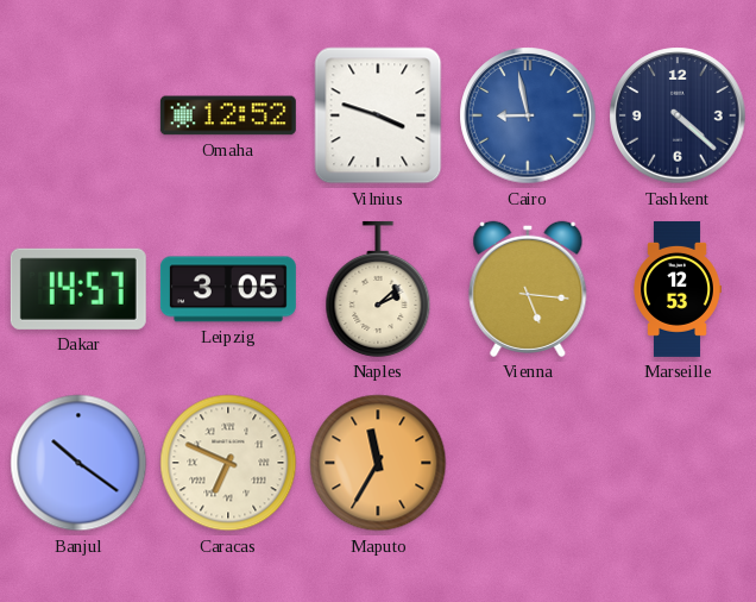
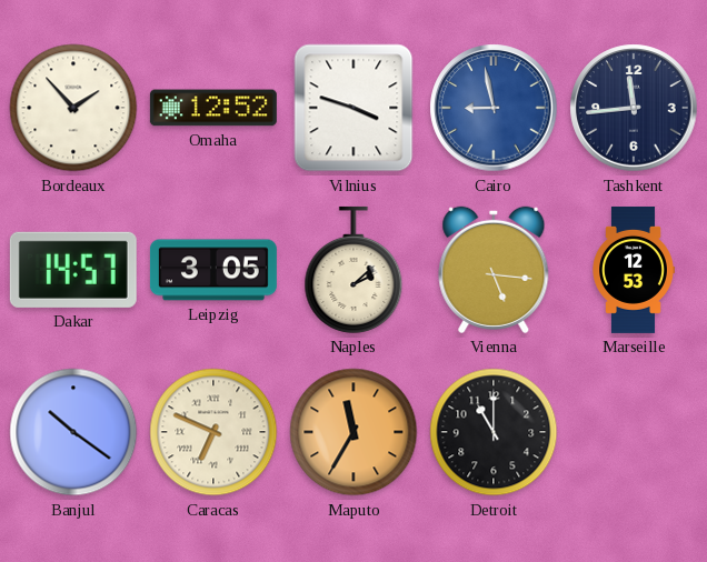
Bordeaux: none -> 1:53 (73, 108)
Tashkent: 4:22 -> 11:44 (634, 108)
Detroit: none -> 11:00 (494, 432)
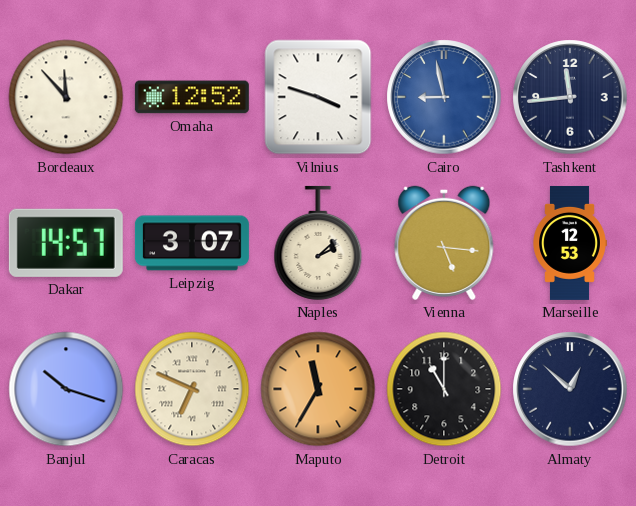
Bordeaux: 1:53 -> 11:53 (66, 97)
Leipzig: 3:05 -> 3:07 (192, 243)
Banjul: 10:21 -> 10:18 (66, 389)
Almaty: none -> 12:52 (570, 389)
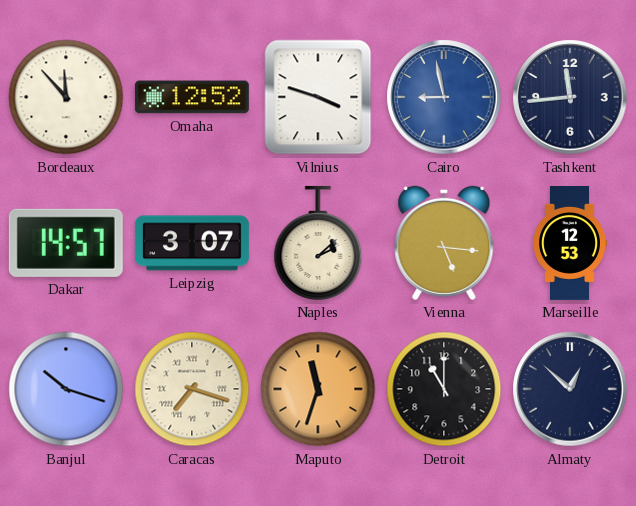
Caracas: 6:49 -> 7:18 (192, 389)
Maputo: 11:35 -> 11:33 (318, 389)
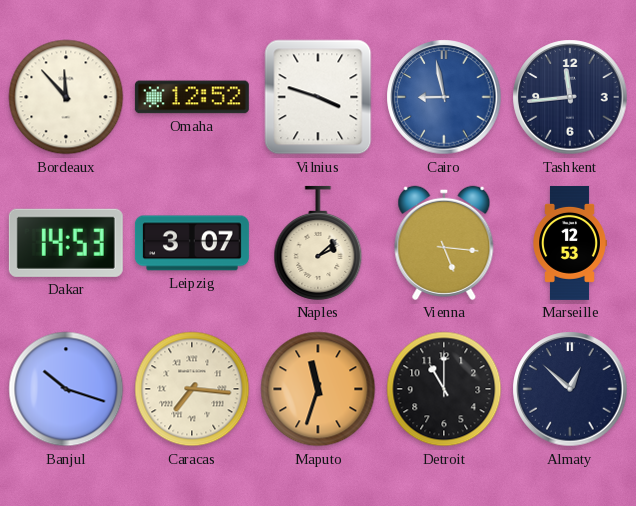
Dakar: 14:57 -> 14:53 (66, 243)
Caracas: 7:18 -> 7:16 (192, 389)
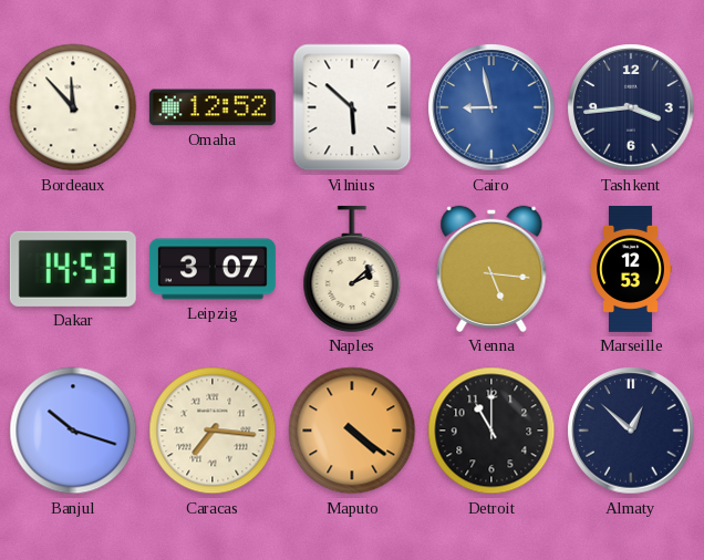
Vilnius: 3:48 -> 5:52 (352, 107)
Tashkent: 11:44 -> 3:44 (631, 107)
Maputo: 11:33 -> 4:21 (352, 431)
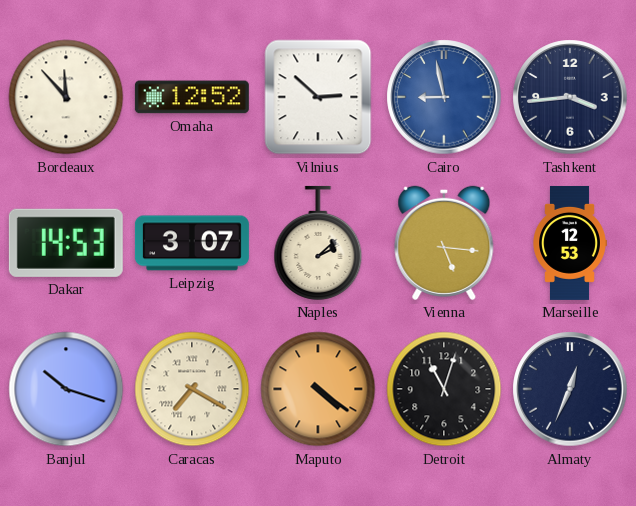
Vilnius: 5:52 -> 2:52 (318, 97)
Caracas: 7:16 -> 7:20 (192, 389)
Detroit: 11:00 -> 11:03 (444, 389)
Almaty: 12:52 -> 12:34 (570, 389)
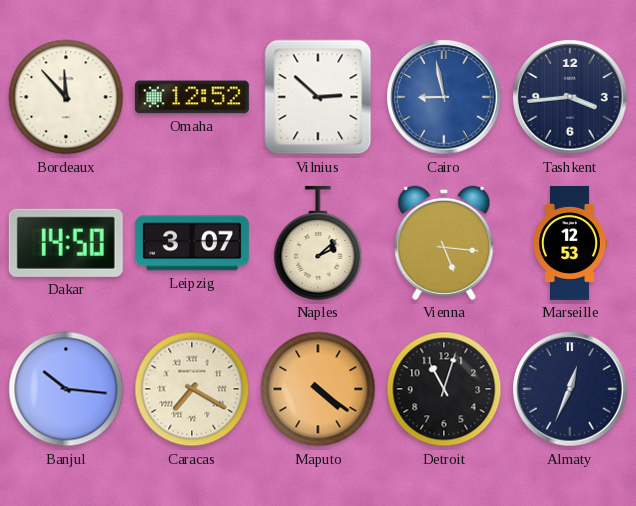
Dakar: 14:53 -> 14:50 (66, 243)
Banjul: 10:18 -> 10:16 (66, 389)
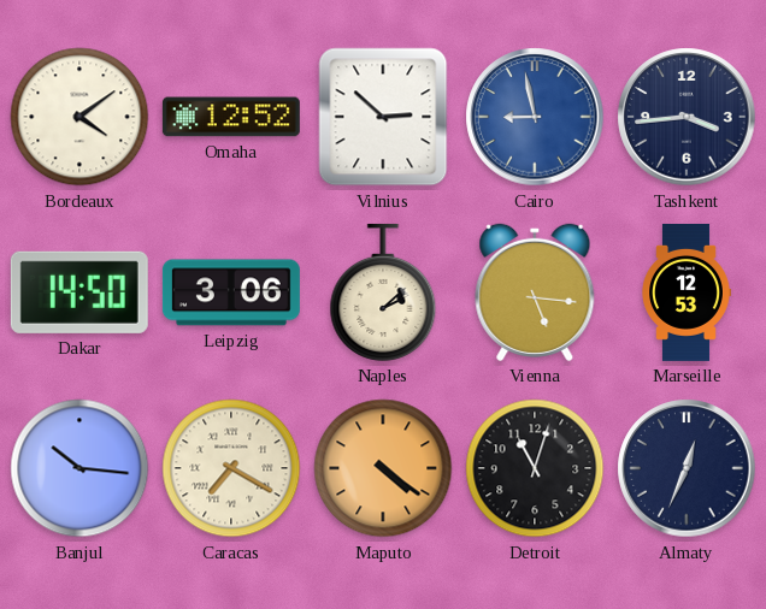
Bordeaux: 11:53 -> 4:09 (79, 117)
Leipzig: 3:07 -> 3:06 (231, 292)
